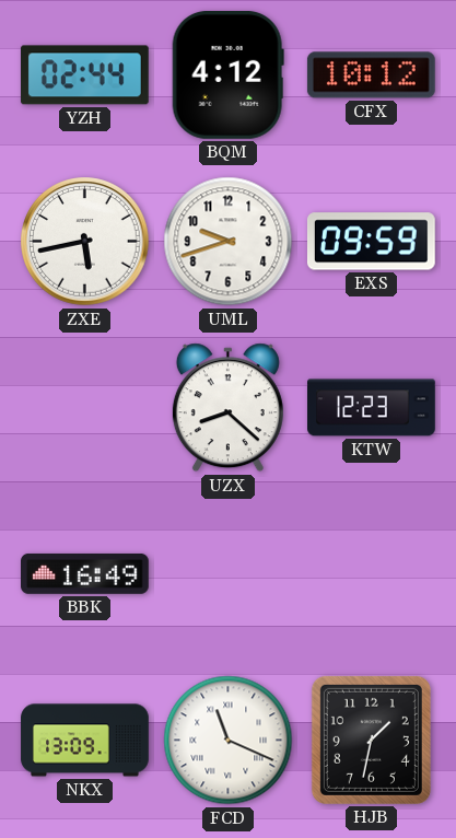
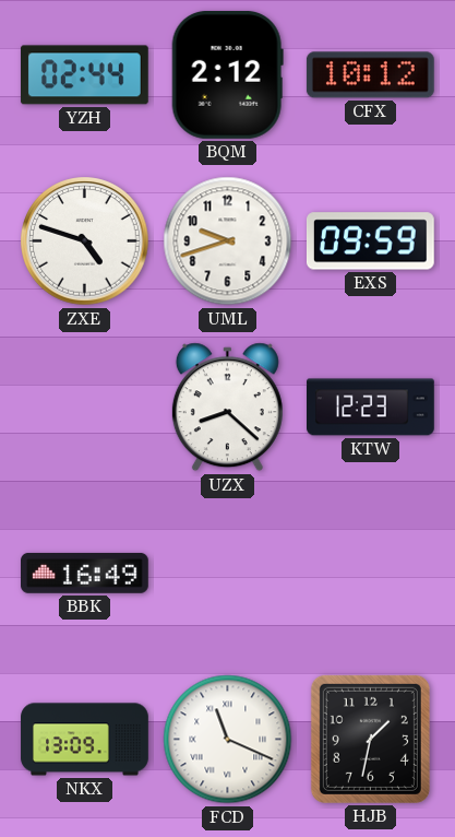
BQM: 4:12 -> 2:12 (227, 74)
ZXE: 5:43 -> 4:48 (85, 241)
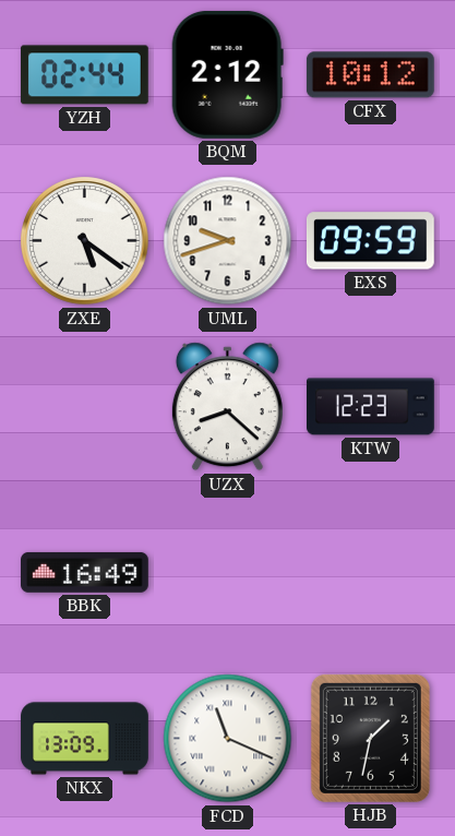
ZXE: 4:48 -> 5:21 (85, 241)
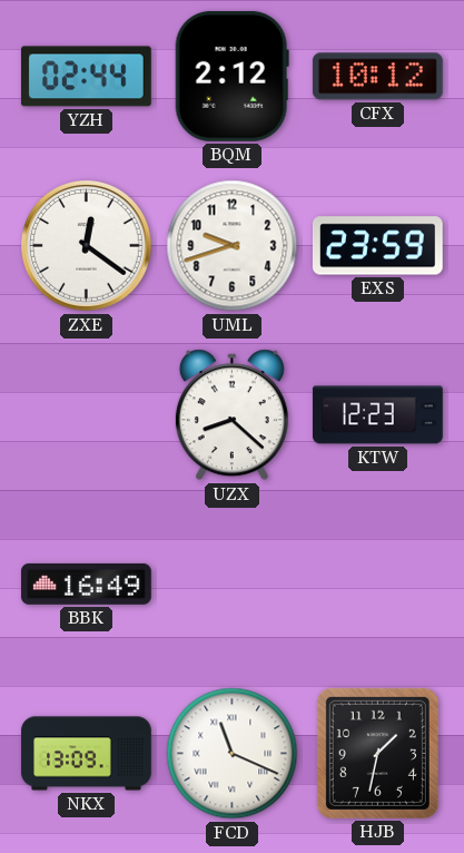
ZXE: 5:21 -> 12:21 (87, 246)
EXS: 09:59 -> 23:59 (377, 246)
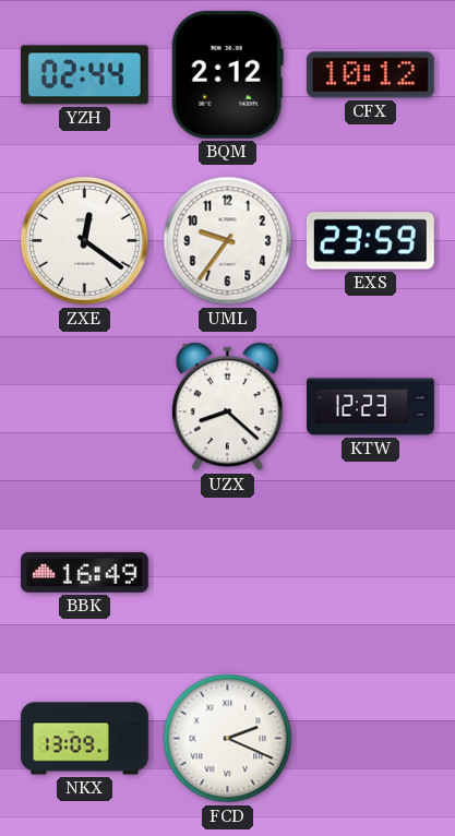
UML: 9:42 -> 9:36 (228, 241)
FCD: 11:19 -> 2:19 (228, 739)
HJB: 1:32 -> none (377, 753)
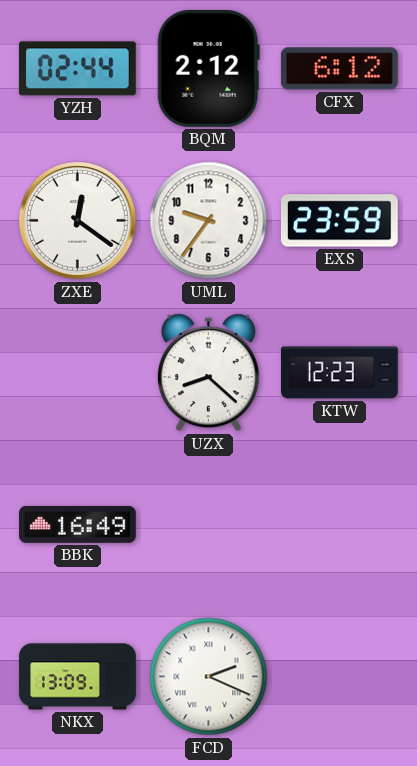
CFX: 10:12 -> 6:12 (339, 69)
